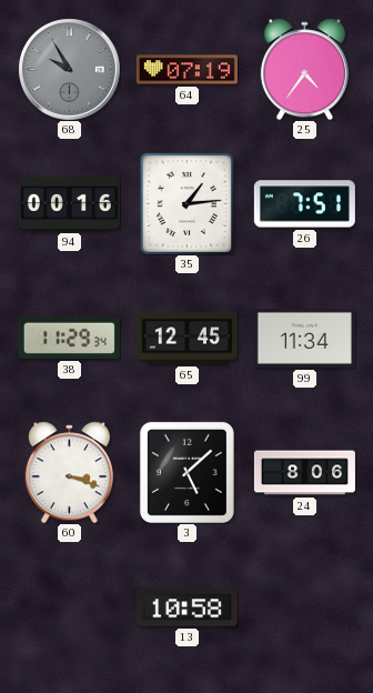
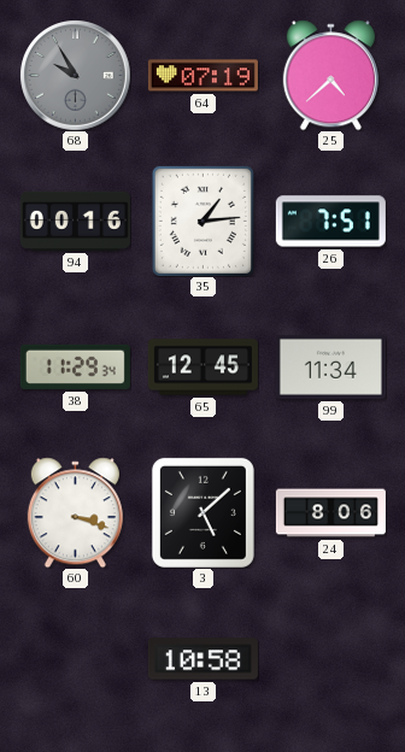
25: 4:36 -> 4:38 (330, 75)
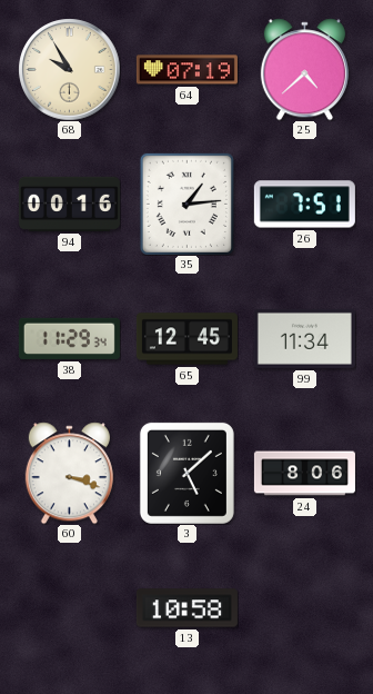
68 dial: grey -> cream (69, 69)
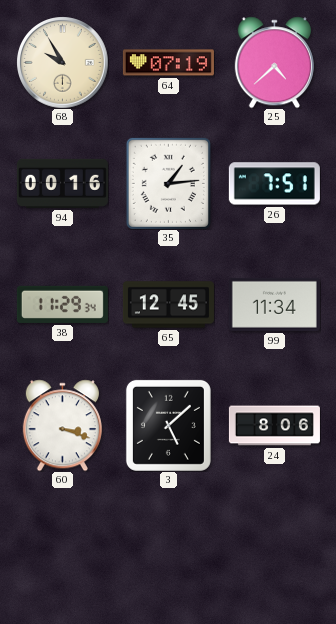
13: 10:58 -> none (186, 608)
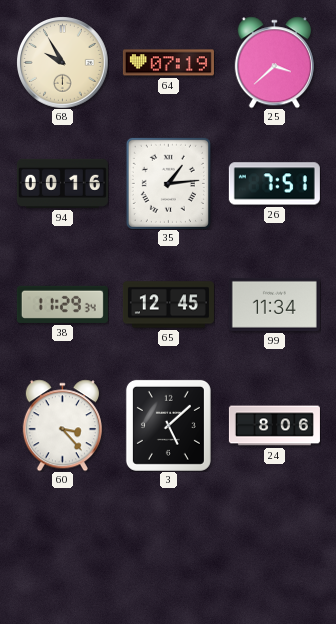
25: 4:38 -> 3:38 (274, 62)
60: 3:18 -> 3:23 (62, 425)
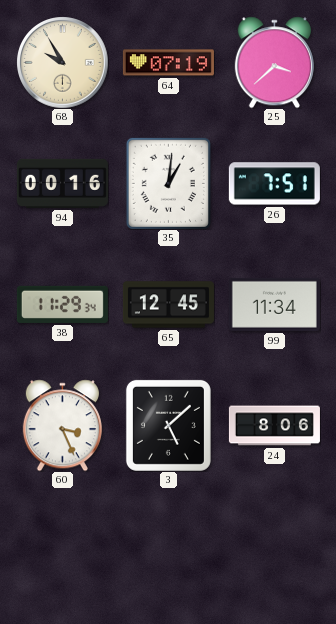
35: 1:14 -> 1:01 (168, 183)
60: 3:23 -> 3:26 (62, 425)
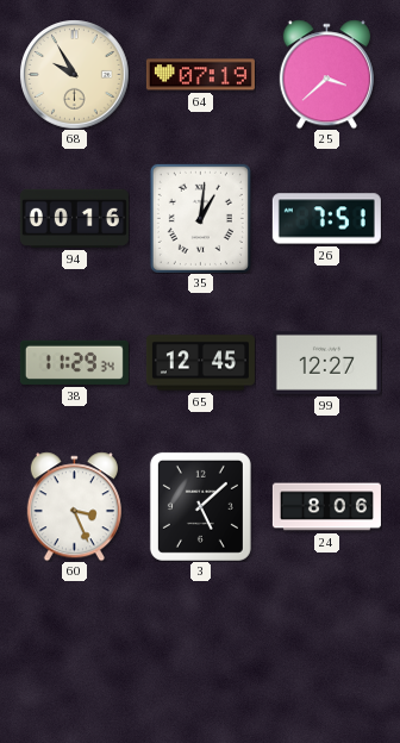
99: 11:34 -> 12:27 (326, 362)
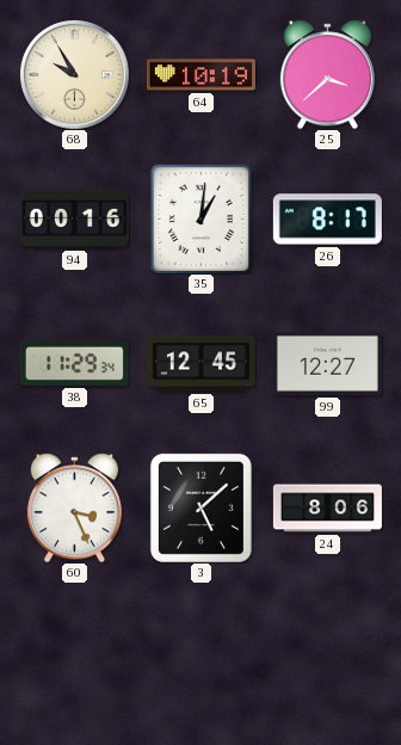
64: 07:19 -> 10:19 (200, 75)
26: 7:51 -> 8:17 (327, 220)
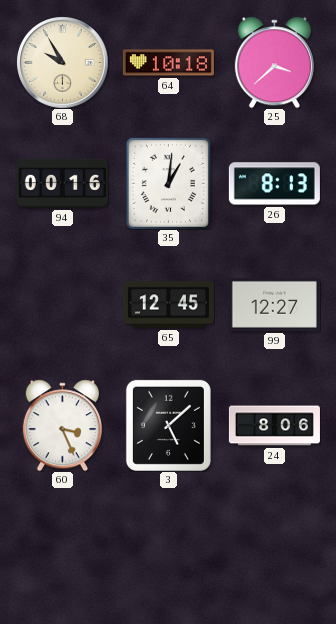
64: 10:19 -> 10:18 (168, 63)
26: 8:17 -> 8:13 (274, 184)
38: 11:29 -> none (74, 363)
